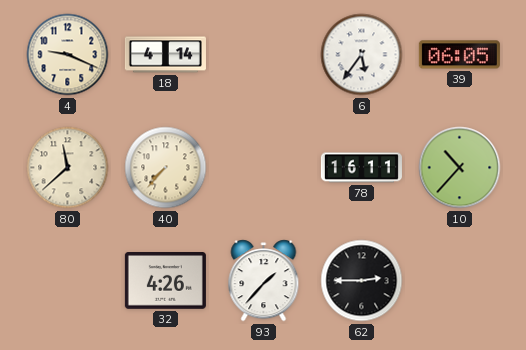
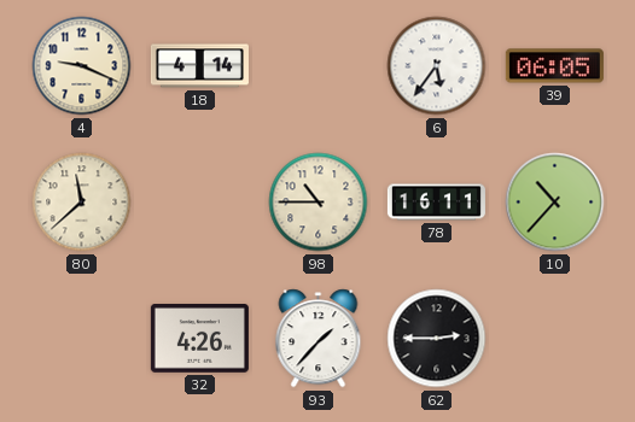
40: 7:37 -> none (166, 168)
98: none -> 10:45 (319, 203)
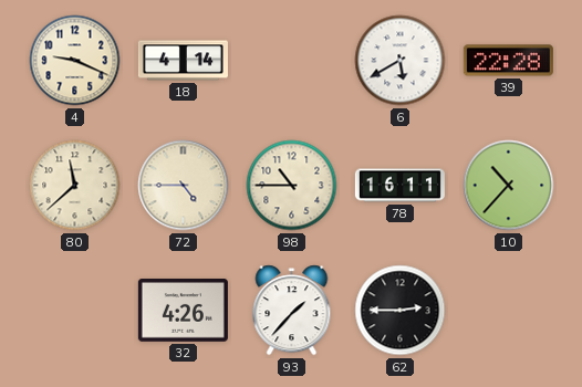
6: 5:36 -> 5:40 (401, 61)
39: 06:05 -> 22:28 (508, 61)
72: none -> 4:45 (184, 186)
